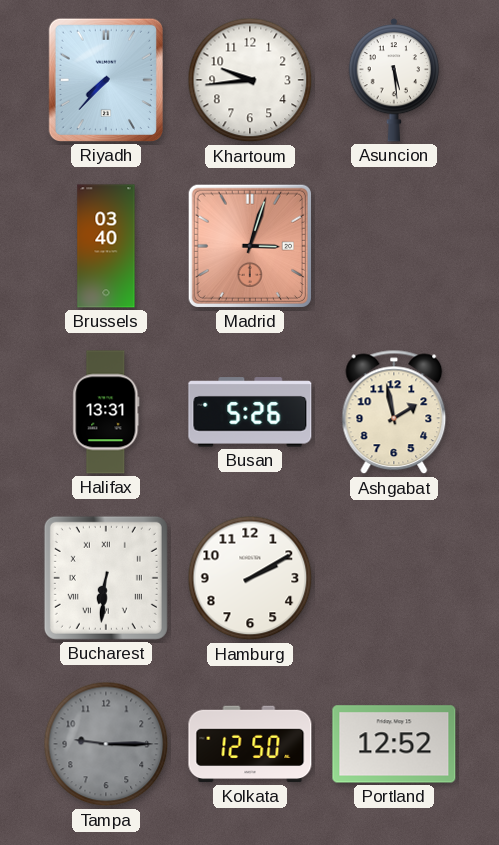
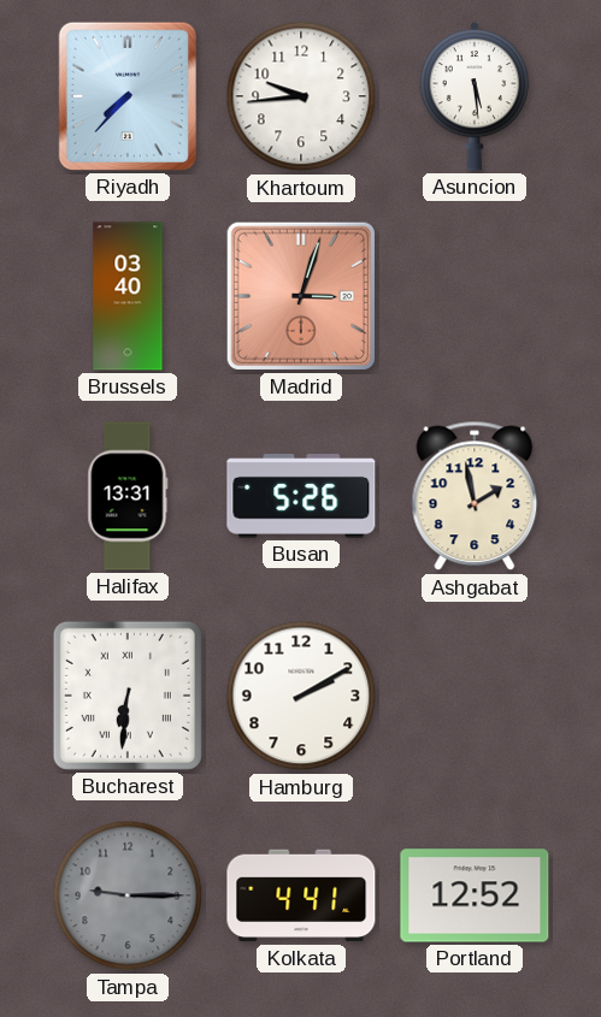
Kolkata: 12:50 -> 4:41 (301, 895)
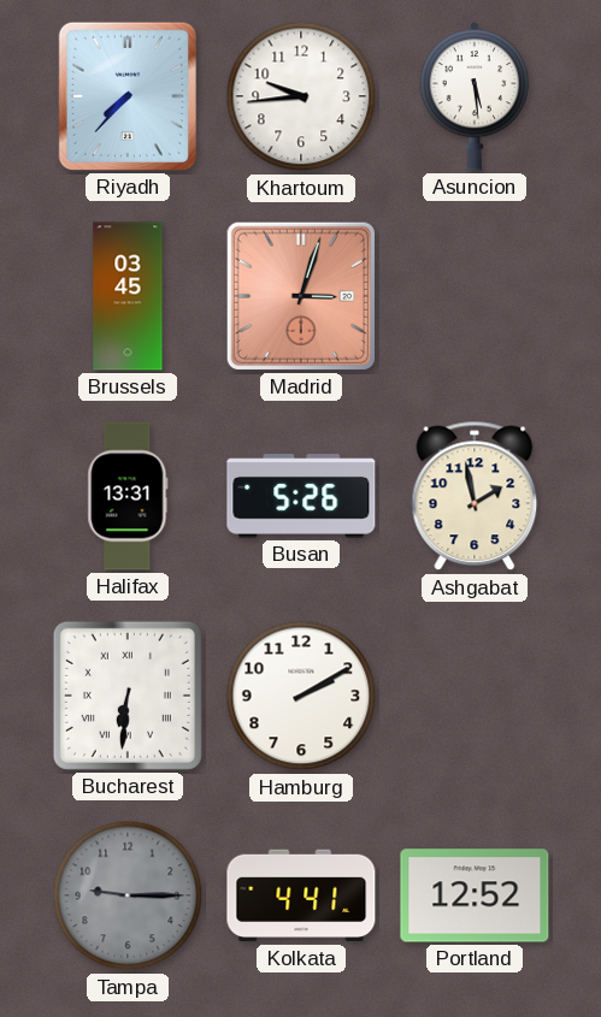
Brussels: 03:40 -> 03:45 (128, 296)
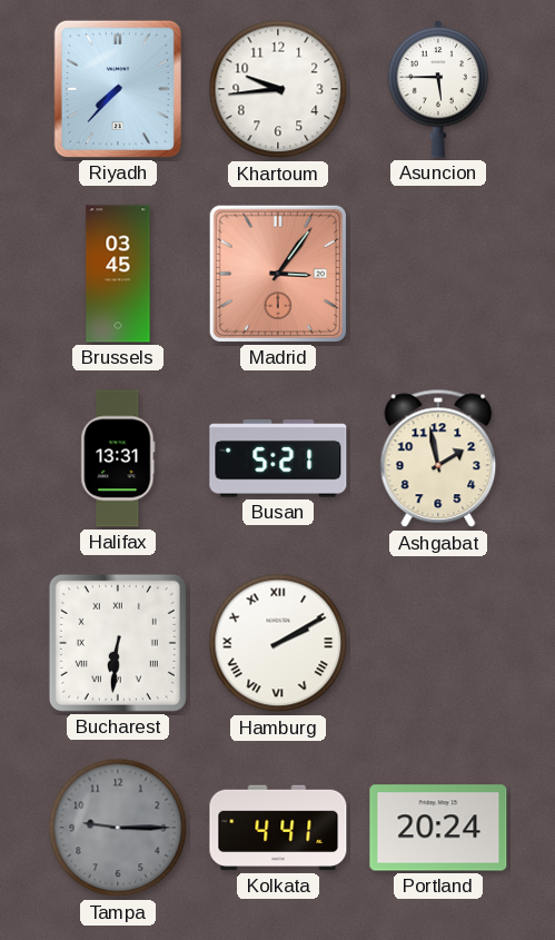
Asuncion: 5:29 -> 5:45 (438, 89)
Madrid: 3:03 -> 3:06 (278, 274)
Busan: 5:26 -> 5:21 (278, 458)
Hamburg numerals: Arabic -> Roman (278, 643)
Portland: 12:52 -> 20:24 (438, 828)
